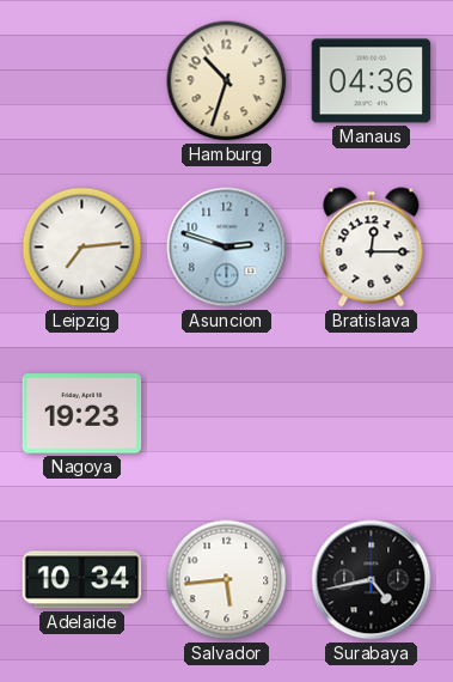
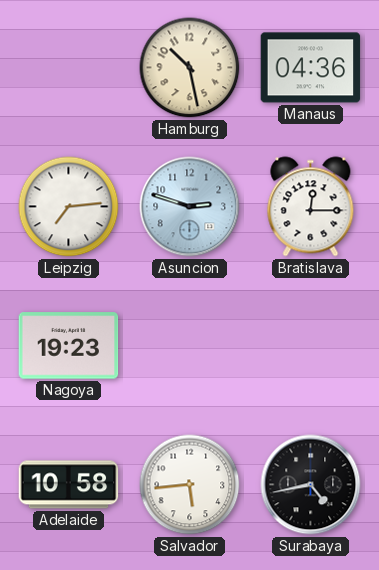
Hamburg: 10:33 -> 10:28 (190, 68)
Adelaide: 10:34 -> 10:58 (69, 485)
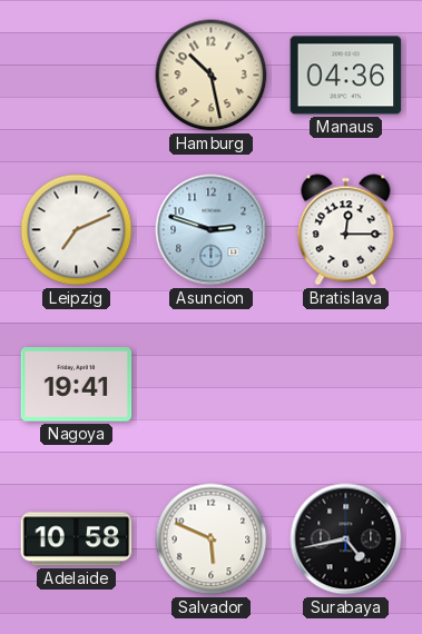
Leipzig: 7:14 -> 7:11 (77, 230)
Nagoya: 19:23 -> 19:41 (77, 385)
Salvador: 5:44 -> 5:49 (212, 539)
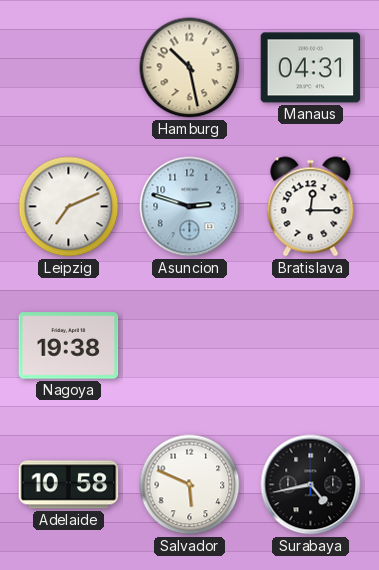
Manaus: 04:36 -> 04:31 (311, 68)
Nagoya: 19:41 -> 19:38 (69, 346)
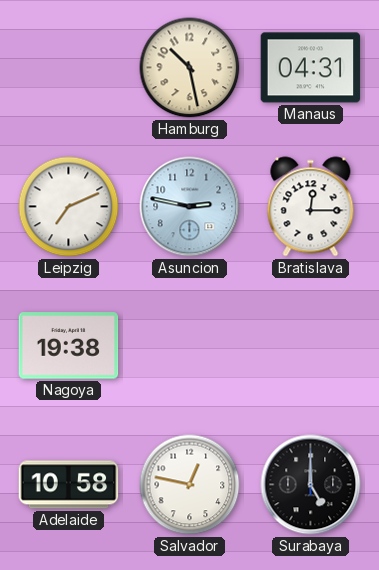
Asuncion: 2:48 -> 2:47 (190, 207)
Salvador: 5:49 -> 12:47 (190, 485)
Surabaya: 4:43 -> 5:00 (311, 485)
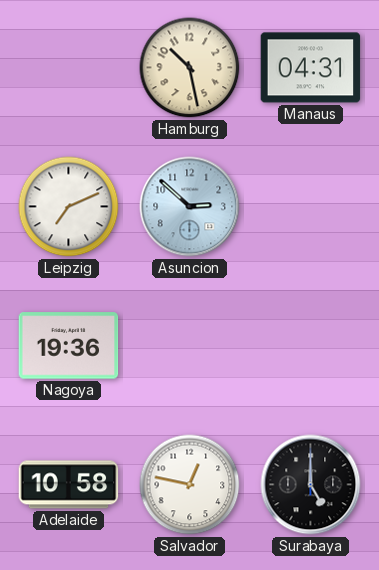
Asuncion: 2:47 -> 2:52 (190, 207)
Bratislava: 12:15 -> none (311, 207)
Nagoya: 19:38 -> 19:36 (69, 346)
